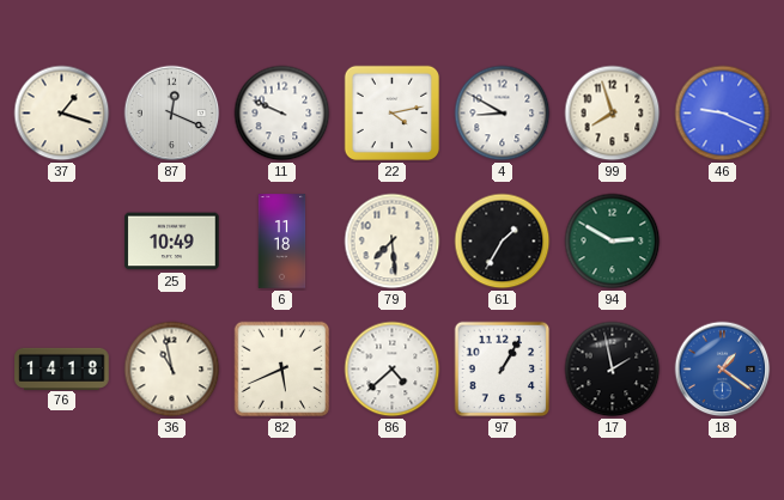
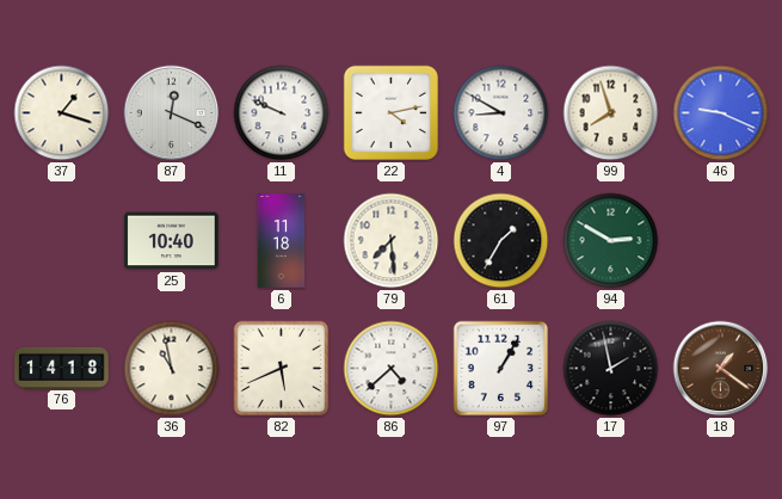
25: 10:49 -> 10:40 (172, 241)
18 dial: blue -> brown (721, 369)
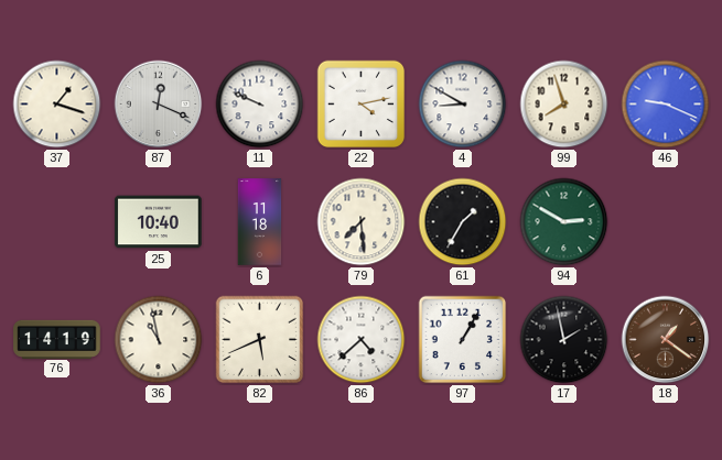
76: 14:18 -> 14:19 (57, 339)
